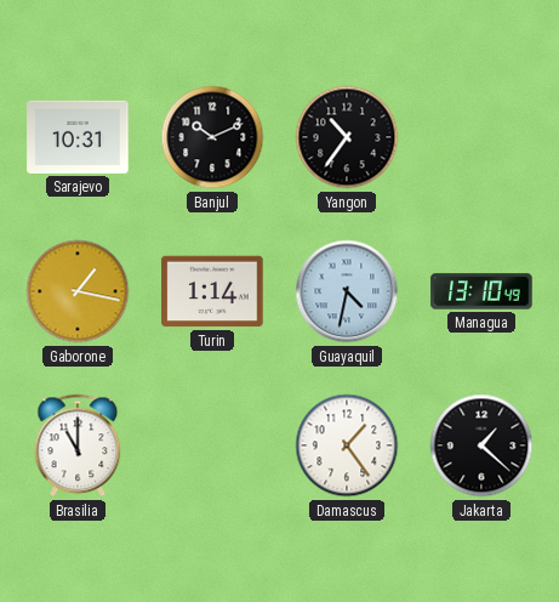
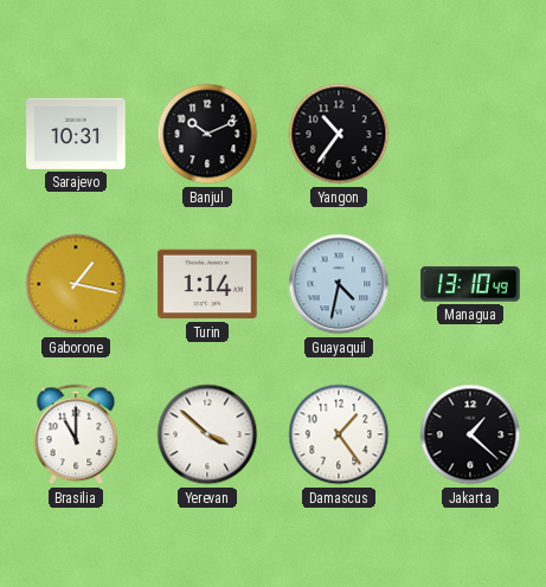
Yerevan: none -> 3:52 (207, 434)
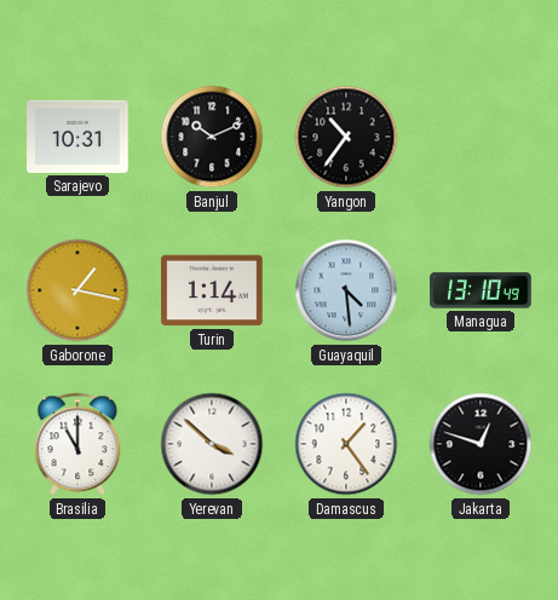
Guayaquil: 4:32 -> 4:29 (346, 290)
Jakarta: 1:22 -> 12:48 (481, 444)
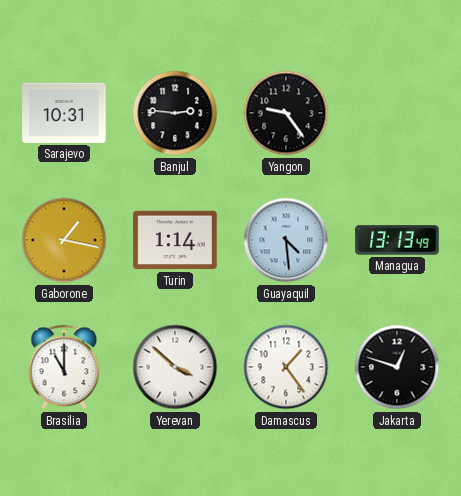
Banjul: 10:11 -> 2:46 (175, 113)
Yangon: 10:36 -> 9:24 (286, 113)
Managua: 13:10 -> 13:13 (397, 240)
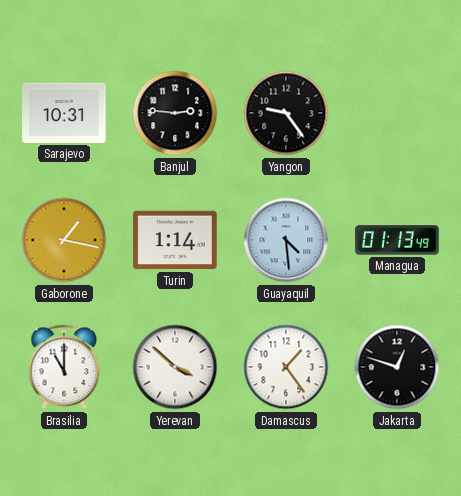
Managua: 13:13 -> 01:13 (397, 240)
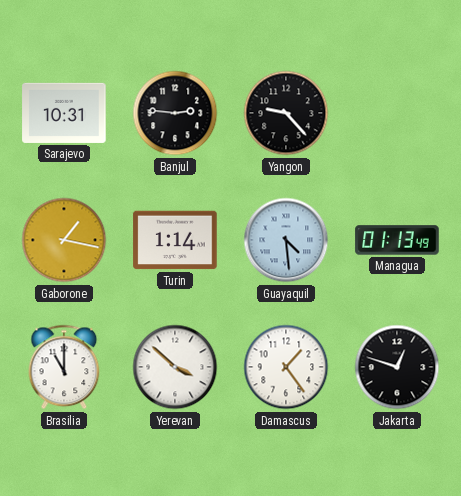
Yangon: 9:24 -> 9:23 (286, 113)
